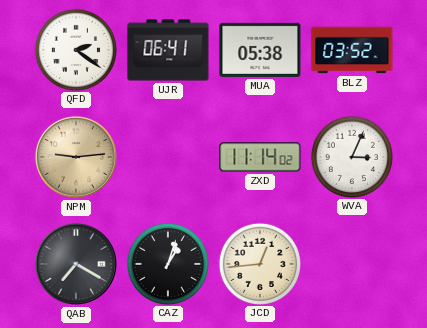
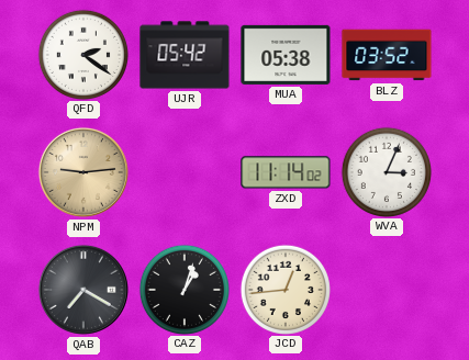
UJR: 06:41 -> 05:42 (185, 55)
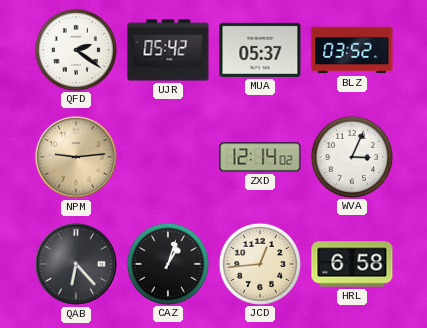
MUA: 05:38 -> 05:37 (260, 50)
ZXD: 11:14 -> 12:14 (260, 157)
QAB: 7:20 -> 6:23 (76, 264)
HRL: none -> 6:58 (352, 264)
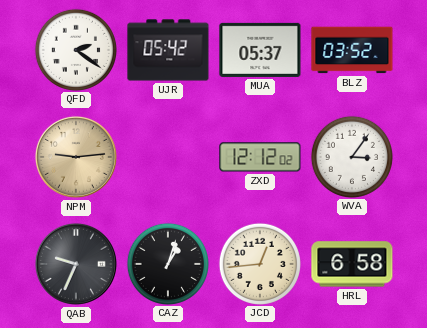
ZXD: 12:14 -> 12:12 (260, 157)
WVA: 3:04 -> 3:06 (351, 156)
QAB: 6:23 -> 9:34 (76, 264)
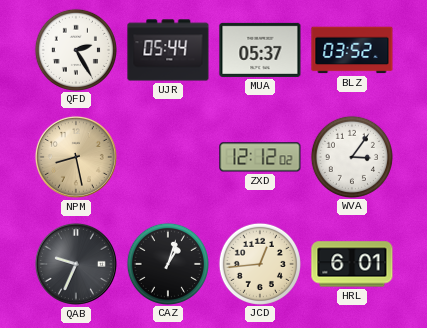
QFD: 2:21 -> 2:25 (75, 49)
UJR: 05:42 -> 05:44 (168, 50)
NPM: 9:14 -> 8:28 (76, 157)
HRL: 6:58 -> 6:01 (352, 264)
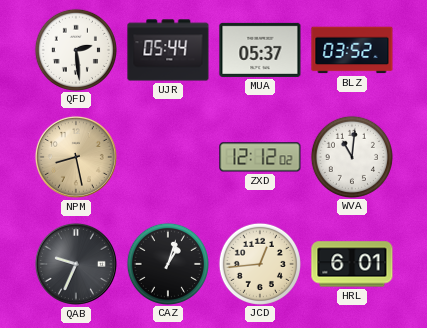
QFD: 2:25 -> 2:29 (75, 49)
WVA: 3:06 -> 11:01 (351, 156)
